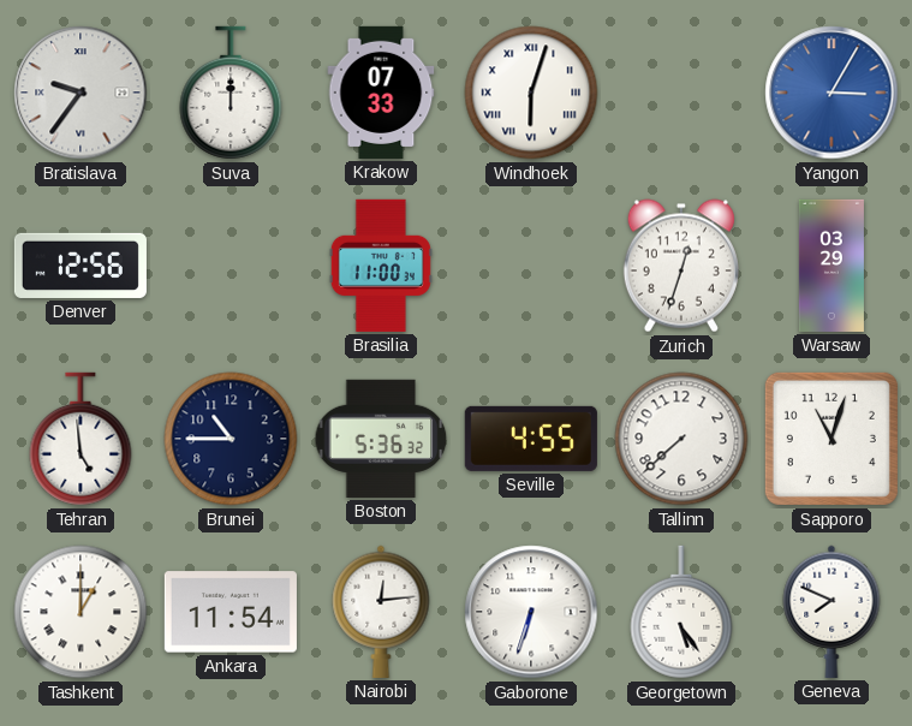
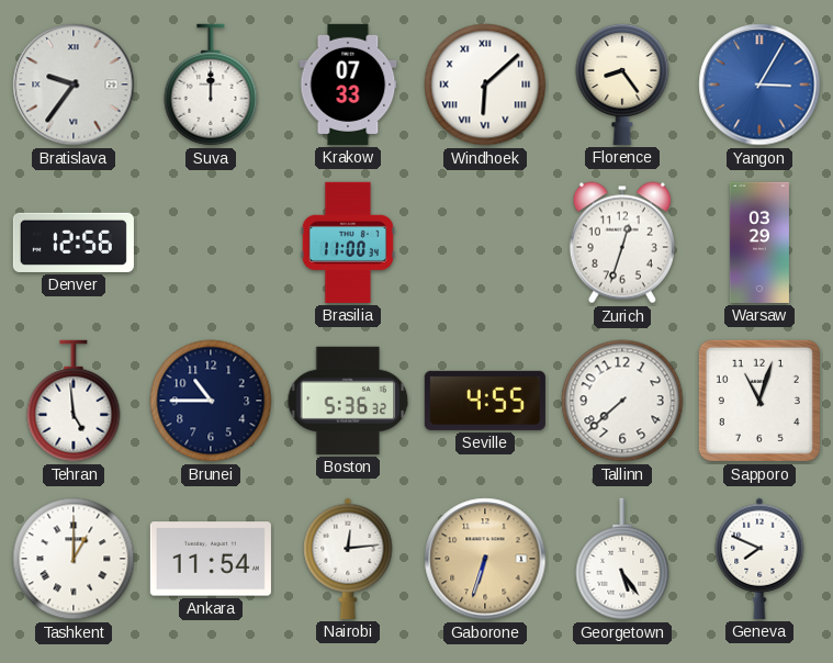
Windhoek: 6:03 -> 6:08 (485, 85)
Florence: none -> 8:24 (622, 83)
Gaborone dial: white -> champagne (485, 559)
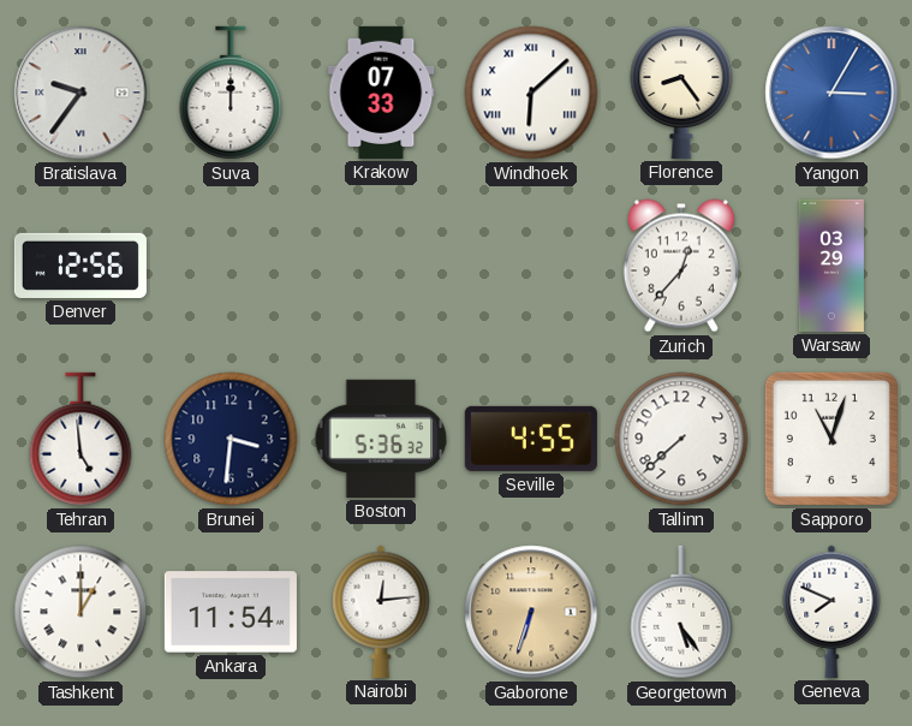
Brasilia: 11:00 -> none (348, 243)
Zurich: 12:33 -> 12:37 (681, 266)
Brunei: 10:45 -> 3:31 (231, 439)
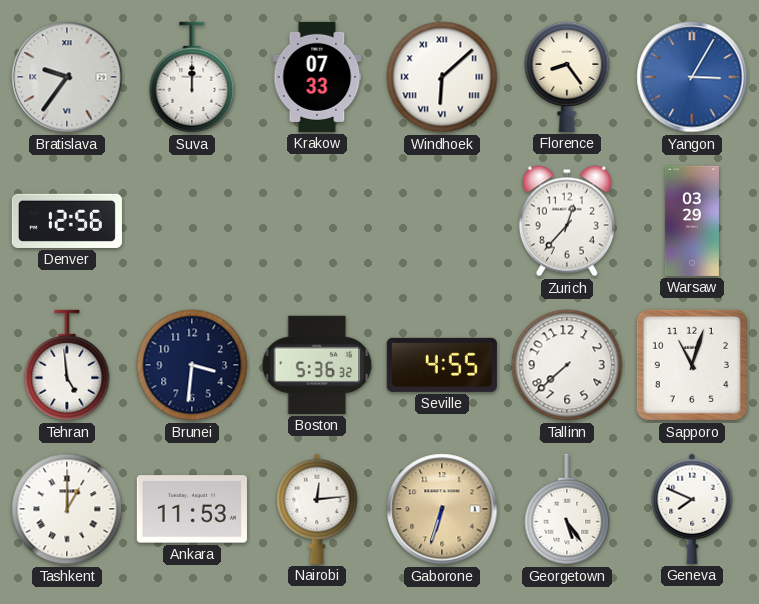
Ankara: 11:54 -> 11:53 (192, 509)
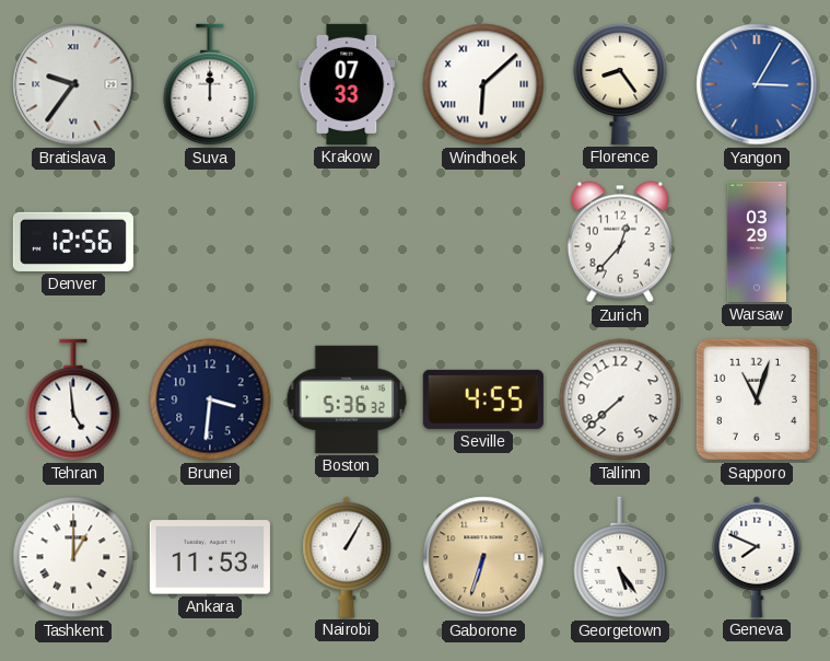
Nairobi: 12:14 -> 1:05 (347, 557)
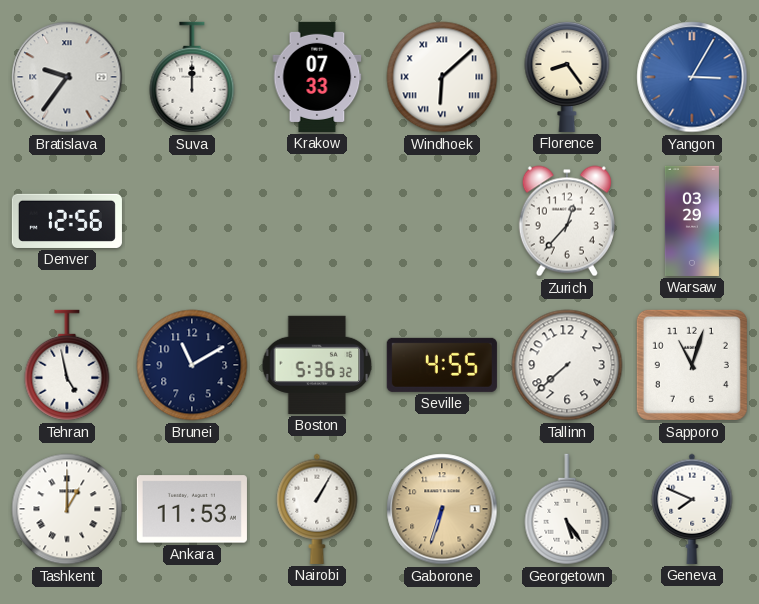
Tehran: 4:59 -> 4:58 (67, 365)
Brunei: 3:31 -> 11:10 (192, 365)
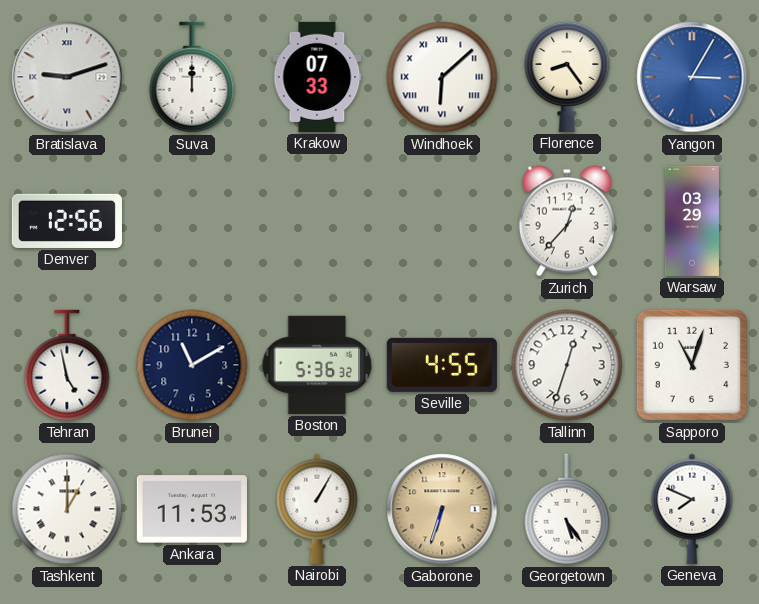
Bratislava: 9:36 -> 9:12 (67, 77)
Tallinn: 7:38 -> 12:33 (567, 365)
